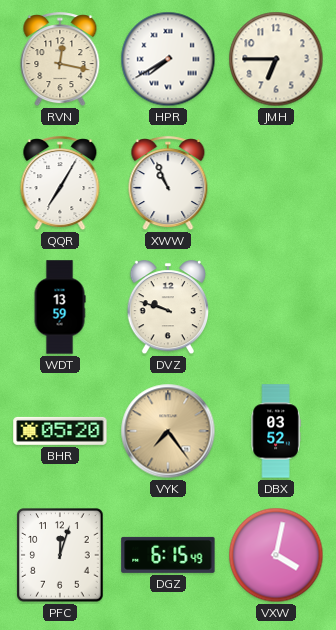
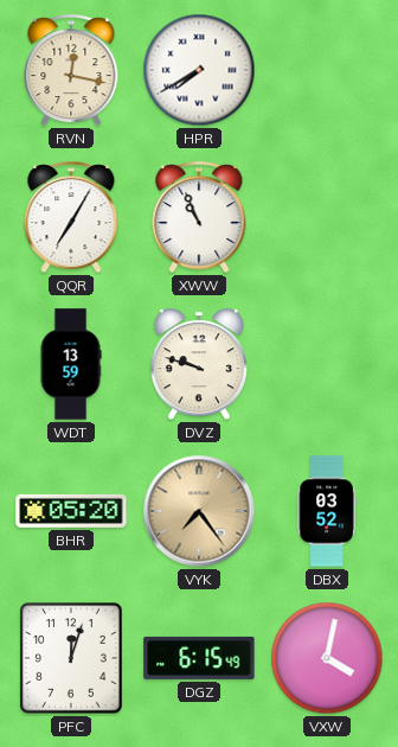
JMH: 6:45 -> none (276, 59)
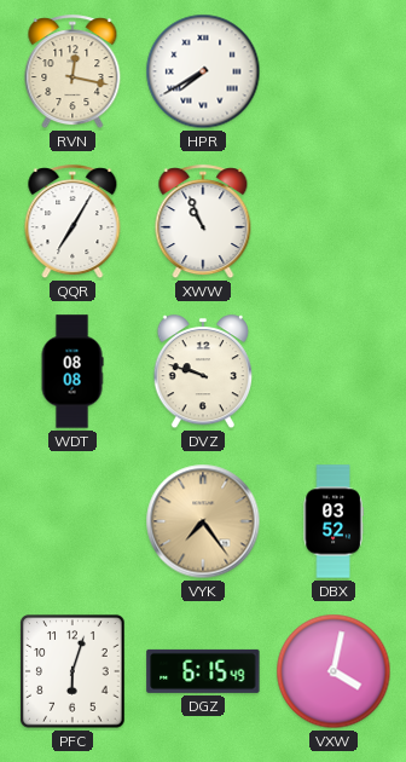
WDT: 13:59 -> 08:08 (72, 371)
BHR: 05:20 -> none (71, 511)
PFC: 12:03 -> 6:03 (72, 671)
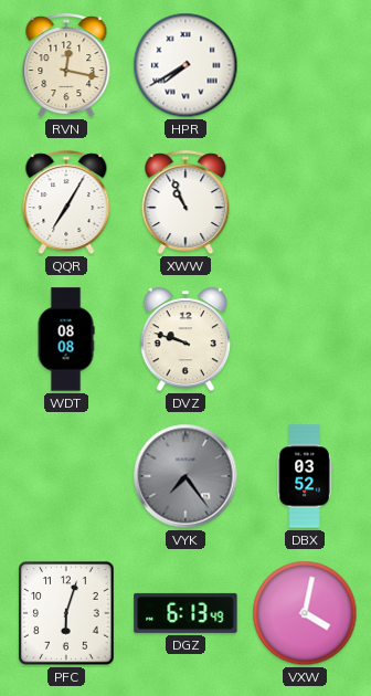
VYK dial: champagne -> grey (185, 476)
DGZ: 6:15 -> 6:13 (185, 613)
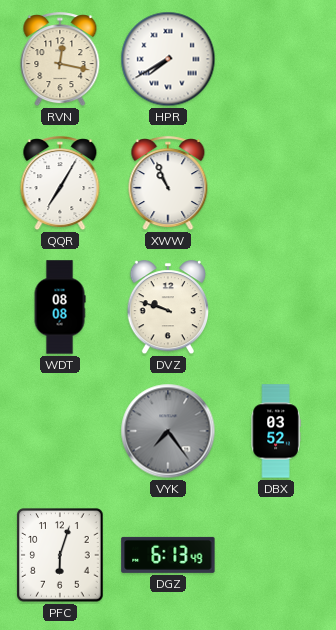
VXW: 4:02 -> none (305, 613)
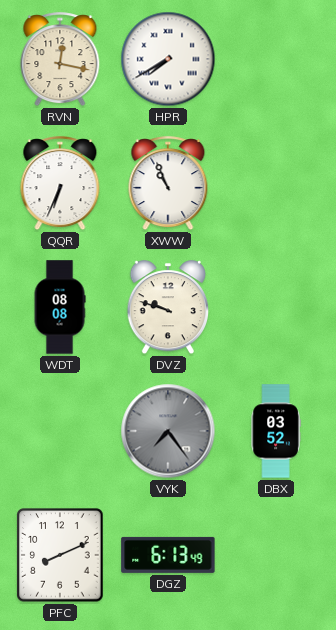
QQR: 7:05 -> 6:34 (60, 184)
PFC: 6:03 -> 8:11 (60, 555)
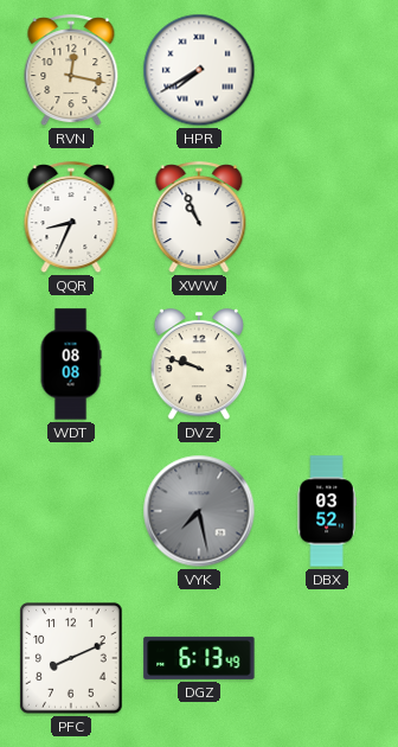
QQR: 6:34 -> 8:34 (71, 218)
VYK: 7:24 -> 7:28 (199, 511)
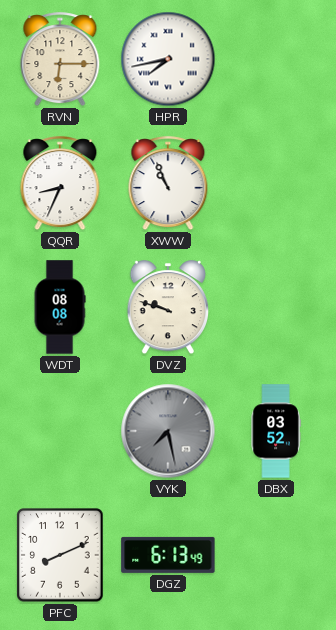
RVN: 12:17 -> 6:15 (60, 60)
HPR: 7:40 -> 7:43 (168, 59)
